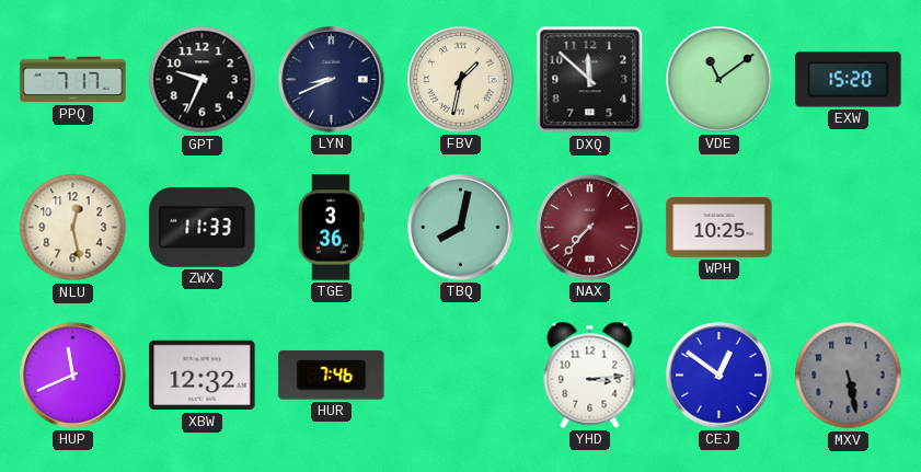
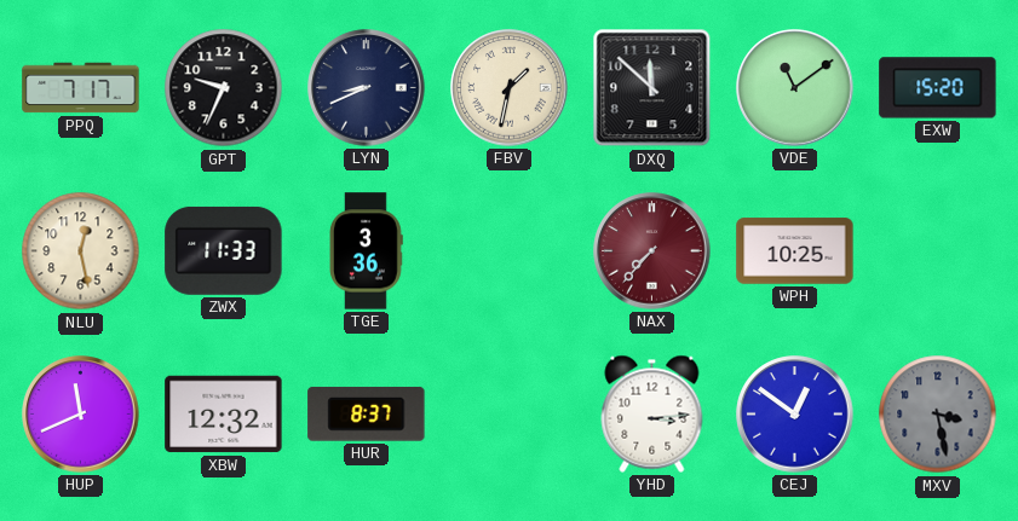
TBQ: 8:02 -> none (461, 228)
HUR: 7:46 -> 8:37 (367, 413)
MXV: 5:28 -> 3:28 (938, 415)
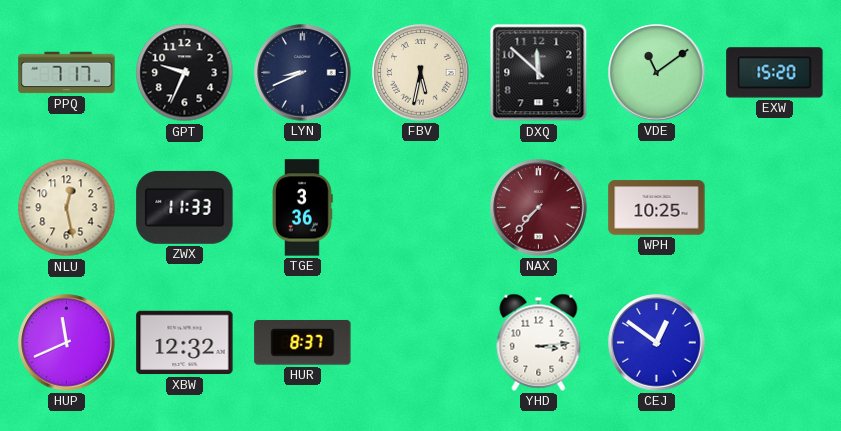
FBV: 1:32 -> 5:32 (421, 73)
MXV: 3:28 -> none (938, 415)
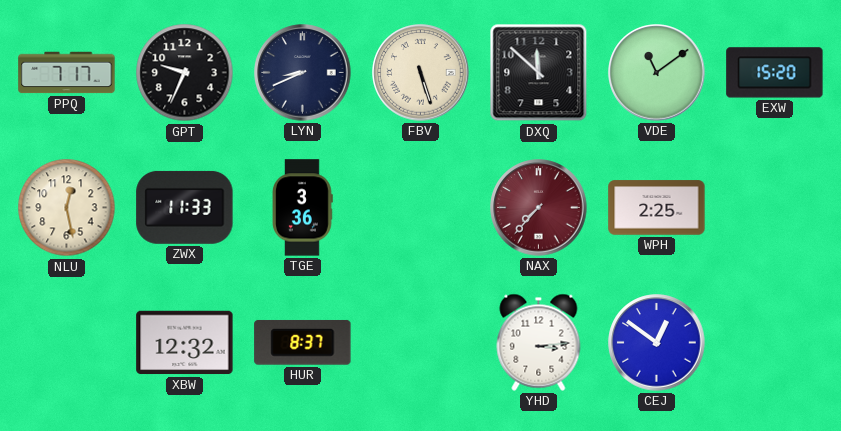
FBV: 5:32 -> 5:27 (421, 73)
WPH: 10:25 -> 2:25 (657, 208)
HUP: 11:41 -> none (67, 343)
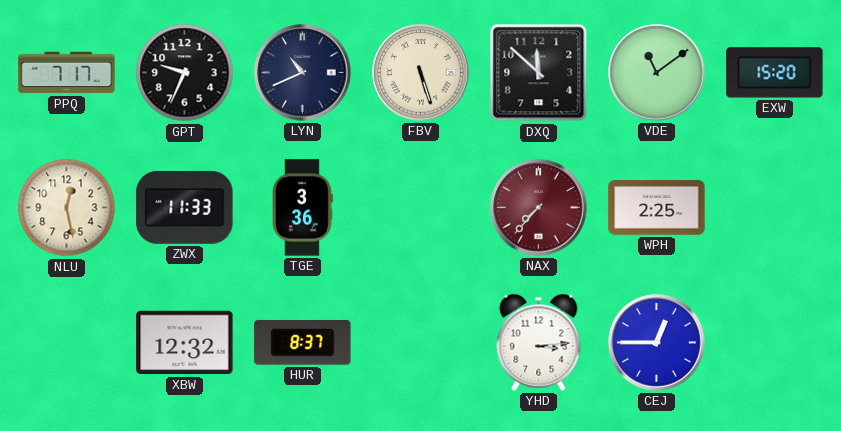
LYN: 8:41 -> 10:41 (303, 73)
CEJ: 12:51 -> 12:45 (657, 343)
